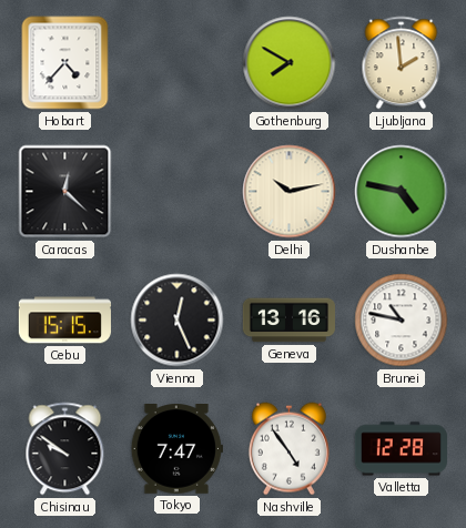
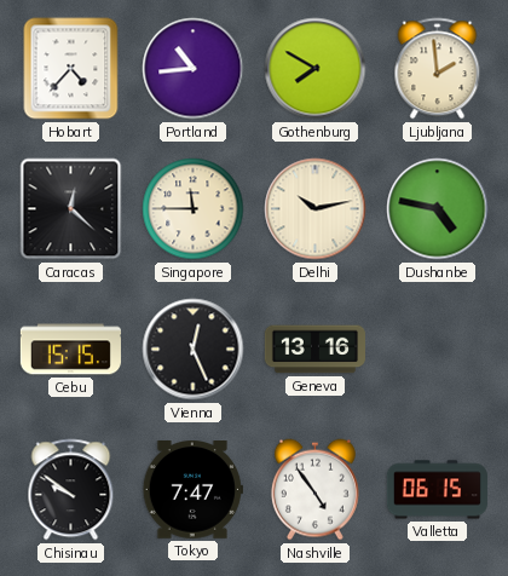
Portland: none -> 10:44 (194, 69)
Singapore: none -> 11:45 (194, 209)
Brunei: 10:47 -> none (402, 321)
Valletta: 12:28 -> 06:15 (437, 490)
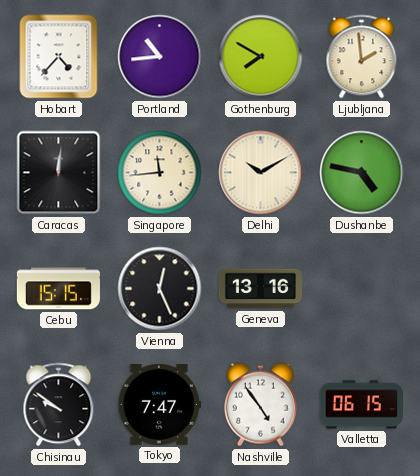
Caracas: 12:22 -> 12:01 (59, 173)
Singapore: 11:45 -> 11:44 (160, 173)
Delhi: 10:13 -> 10:10 (261, 173)
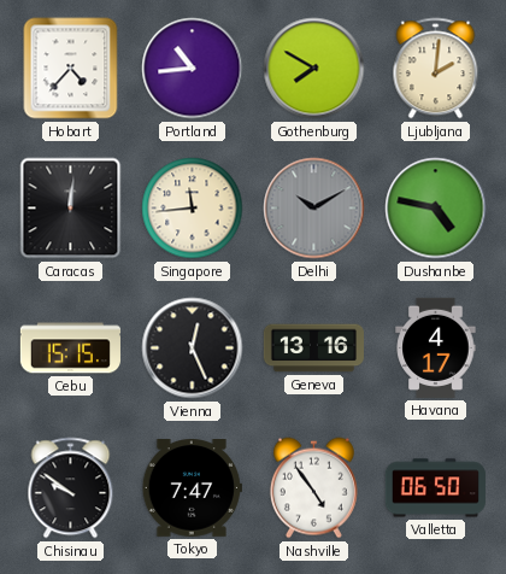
Ljubljana: 1:59 -> 2:01 (436, 69)
Delhi dial: cream -> grey (314, 209)
Havana: none -> 4:17 (436, 347)
Valletta: 06:15 -> 06:50 (435, 488)
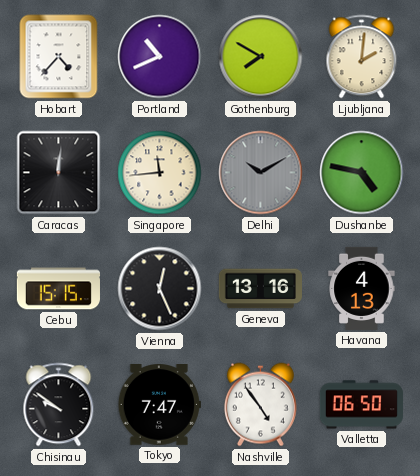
Portland: 10:44 -> 10:41 (160, 57)
Havana: 4:17 -> 4:13 (362, 288)
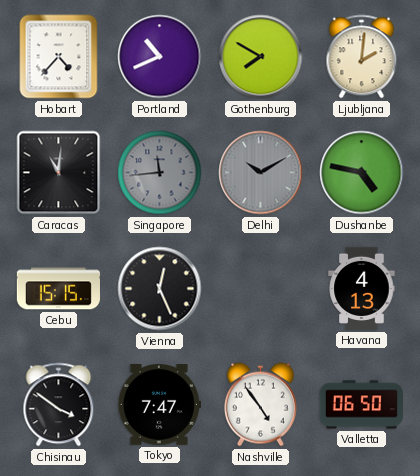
Caracas: 12:01 -> 11:01 (59, 173)
Singapore dial: cream -> grey (160, 173)
Geneva: 13:16 -> none (260, 289)
Chisinau: 9:51 -> 3:51 (59, 405)
